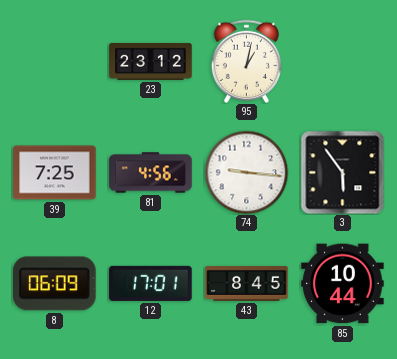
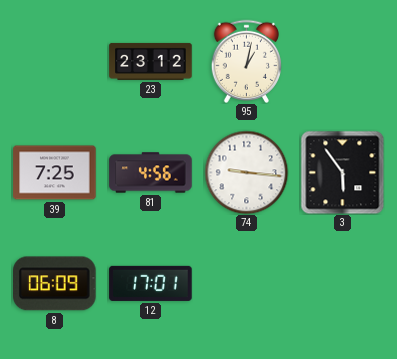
43: 8:45 -> none (247, 283)
85: 10:44 -> none (343, 284)
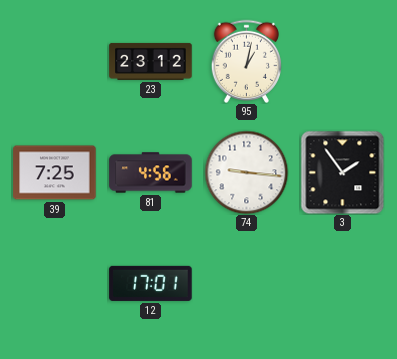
3: 5:54 -> 1:54 (342, 172)
8: 06:09 -> none (55, 284)
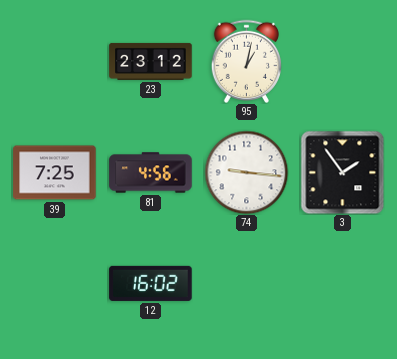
12: 17:01 -> 16:02 (151, 283)
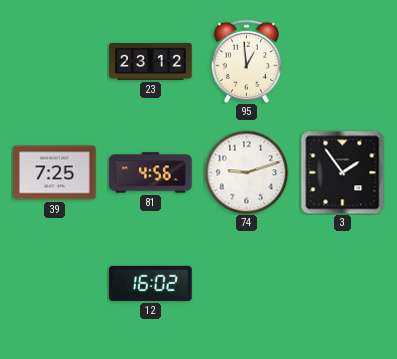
95: 1:02 -> 12:59 (246, 61)
74: 9:16 -> 9:12 (246, 172)
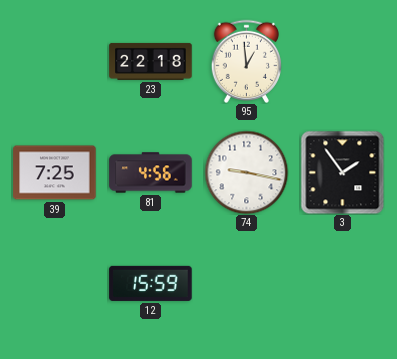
23: 23:12 -> 22:18 (151, 61)
74: 9:12 -> 9:17 (246, 172)
12: 16:02 -> 15:59 (151, 283)
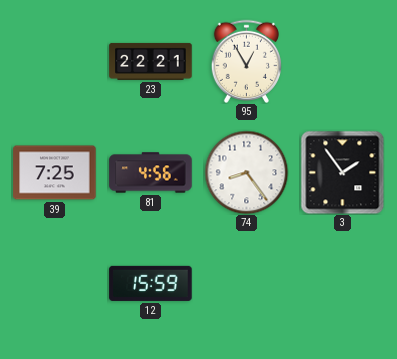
23: 22:18 -> 22:21 (151, 61)
95: 12:59 -> 12:55 (246, 61)
74: 9:17 -> 8:24 (246, 172)
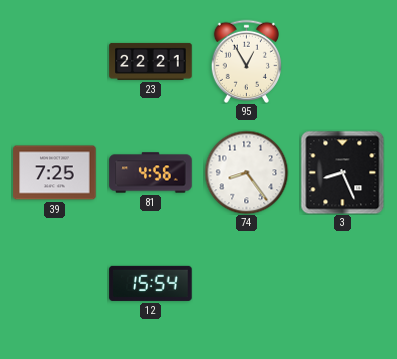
3: 1:54 -> 8:26 (342, 172)
12: 15:59 -> 15:54 (151, 283)
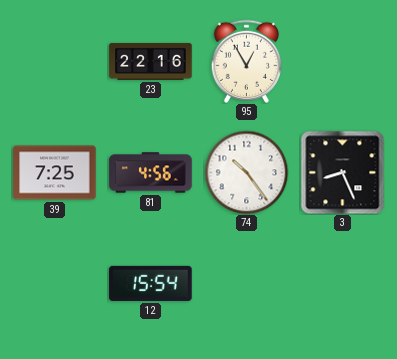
23: 22:21 -> 22:16 (151, 61)
74: 8:24 -> 10:24 (246, 172)
